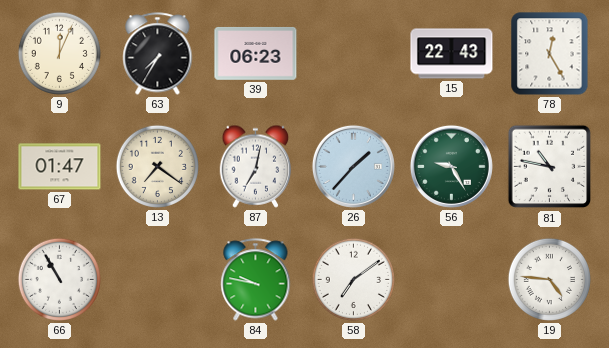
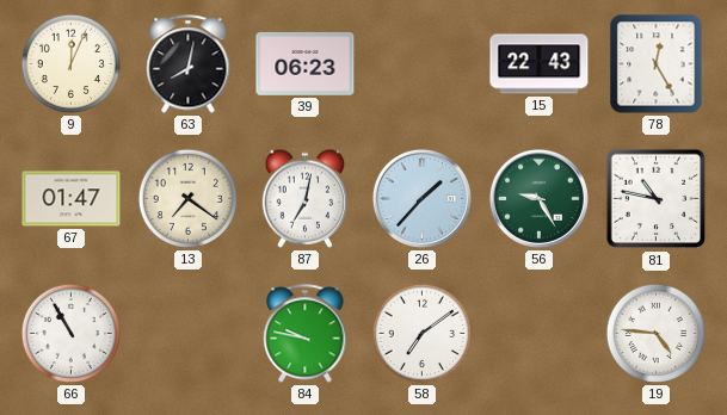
63: 7:35 -> 8:02 (189, 64)
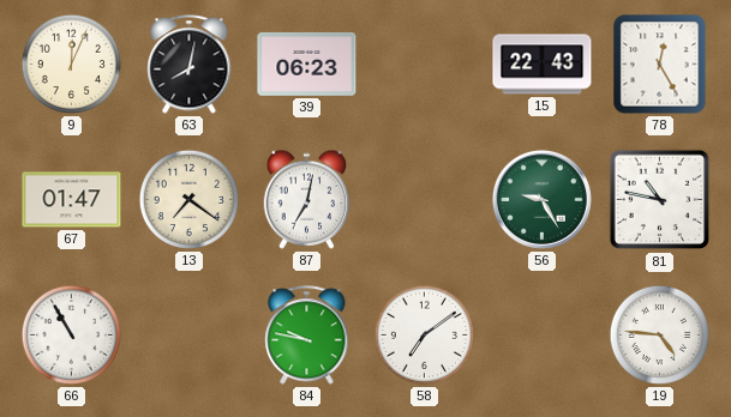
26: 1:37 -> none (421, 198)
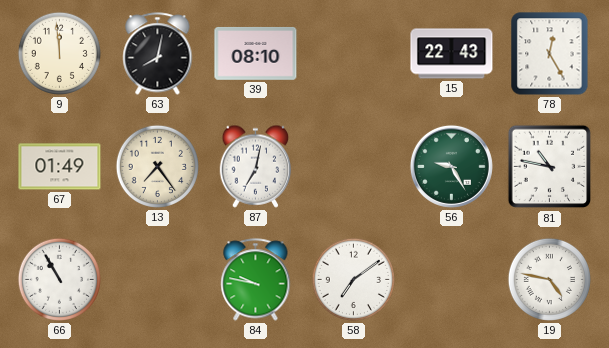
9: 12:04 -> 11:59 (59, 53)
39: 06:23 -> 08:10 (256, 53)
67: 01:47 -> 01:49 (60, 167)
13: 7:21 -> 7:24 (157, 166)
19: 4:46 -> 4:47 (549, 279)
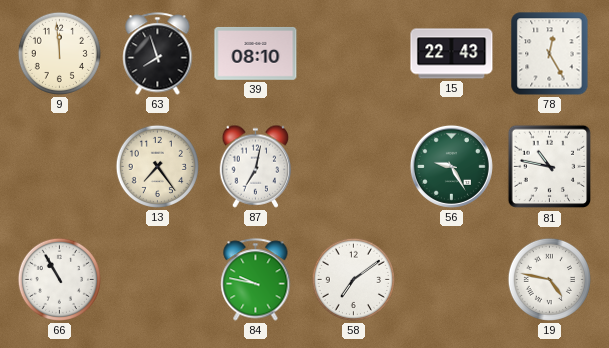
63: 8:02 -> 7:57 (158, 54)
67: 01:49 -> none (60, 167)
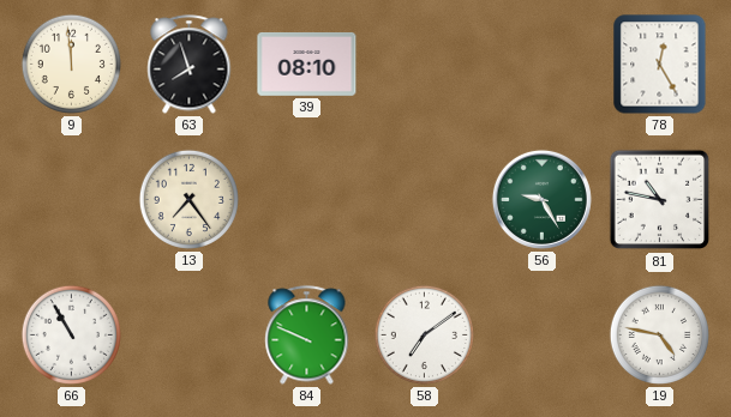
15: 22:43 -> none (452, 54)
87: 7:02 -> none (256, 166)
84: 9:47 -> 9:49 (307, 336)
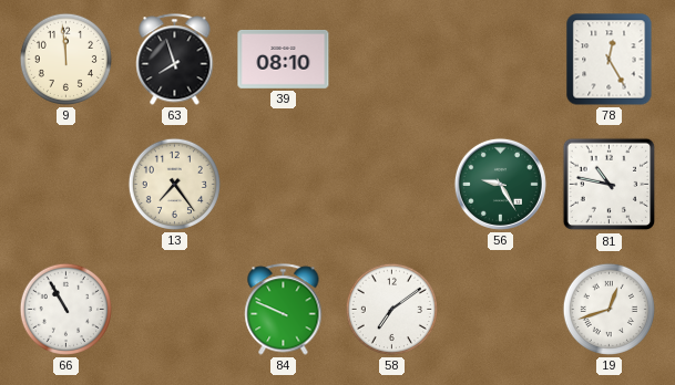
19: 4:47 -> 12:42 (608, 309)
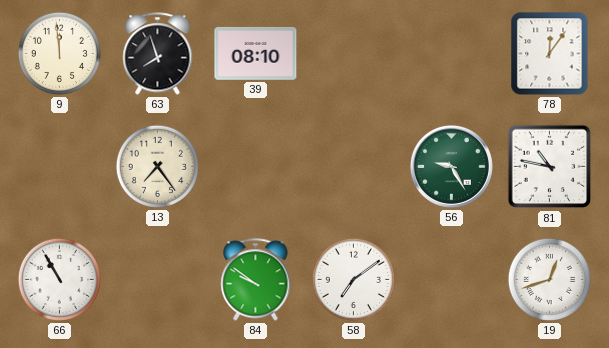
78: 12:25 -> 12:06 (550, 54)
84: 9:49 -> 9:51 (256, 280)
